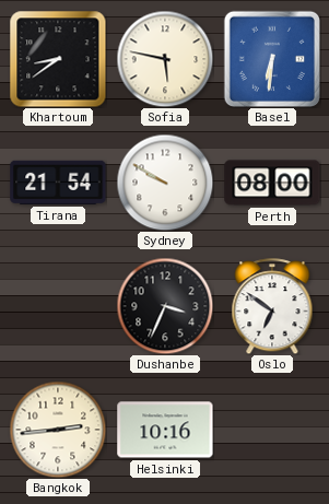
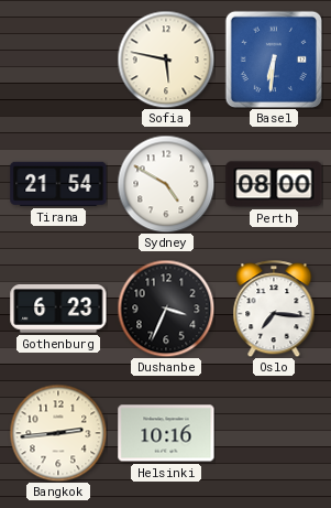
Khartoum: 8:39 -> none (58, 59)
Sydney: 9:50 -> 4:50 (166, 184)
Gothenburg: none -> 6:23 (58, 310)
Oslo: 6:51 -> 7:16 (274, 309)
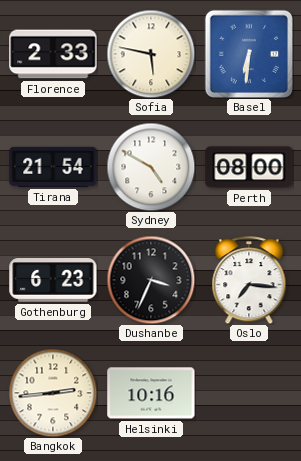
Florence: none -> 2:33 (53, 54)
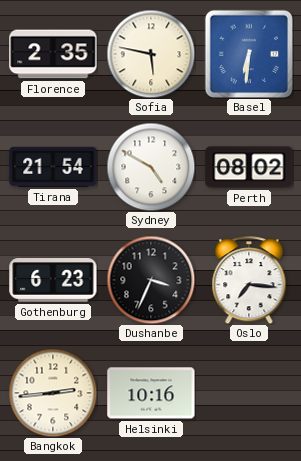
Florence: 2:33 -> 2:35 (53, 54)
Perth: 08:00 -> 08:02 (249, 167)
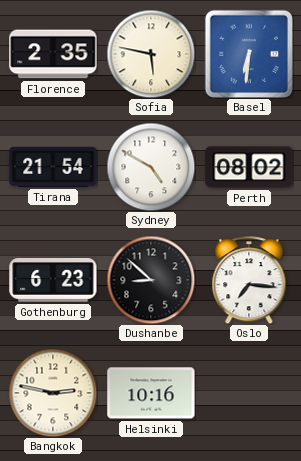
Dushanbe: 3:34 -> 8:52 (151, 280)
Bangkok: 2:44 -> 2:47 (53, 393)
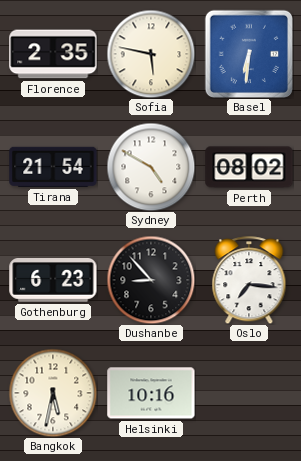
Dushanbe: 8:52 -> 8:53 (151, 280)
Bangkok: 2:47 -> 5:32 (53, 393)
